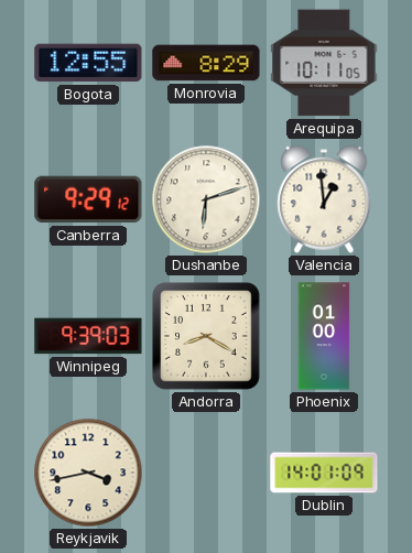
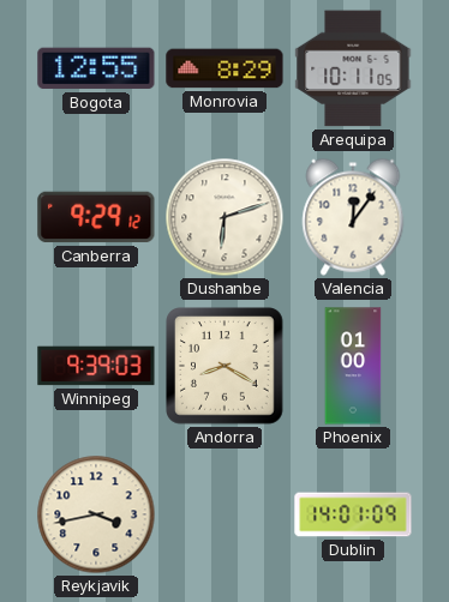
Valencia: 12:59 -> 12:06 (353, 217)
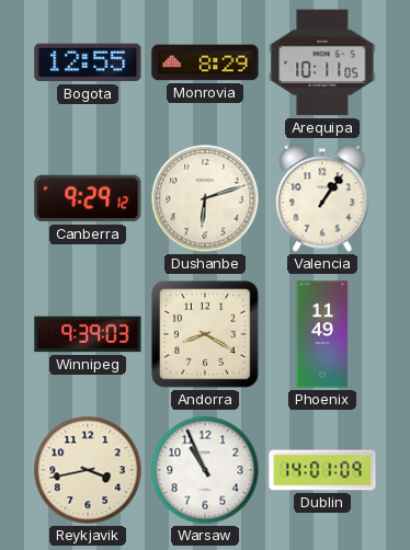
Valencia: 12:06 -> 1:06 (322, 198)
Phoenix: 01:00 -> 11:49 (322, 334)
Warsaw: none -> 10:56 (205, 470)
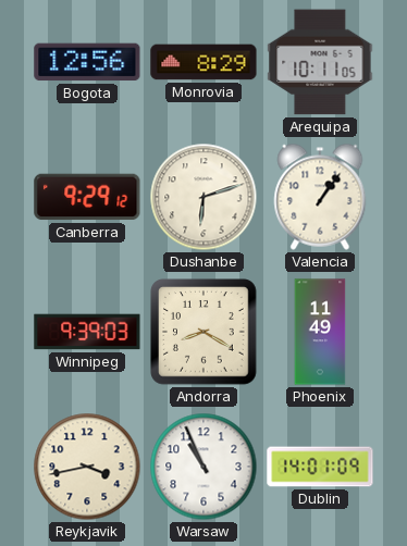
Bogota: 12:55 -> 12:56 (87, 62)
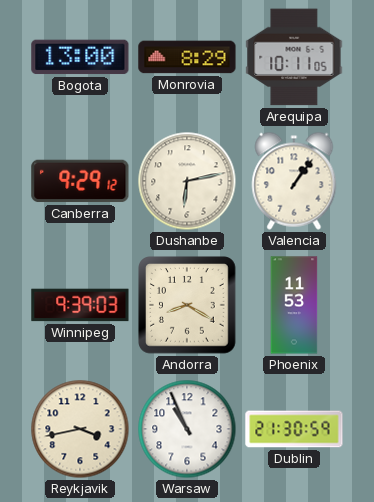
Bogota: 12:56 -> 13:00 (80, 57)
Dushanbe: 6:12 -> 6:13 (187, 181)
Phoenix: 11:49 -> 11:53 (294, 305)
Dublin: 14:01 -> 21:30 (294, 429)
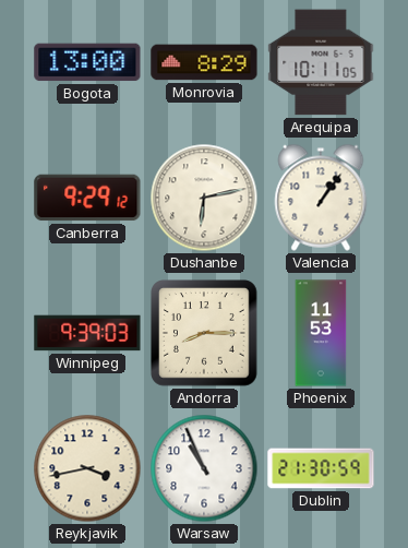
Andorra: 8:20 -> 8:15 (205, 334)
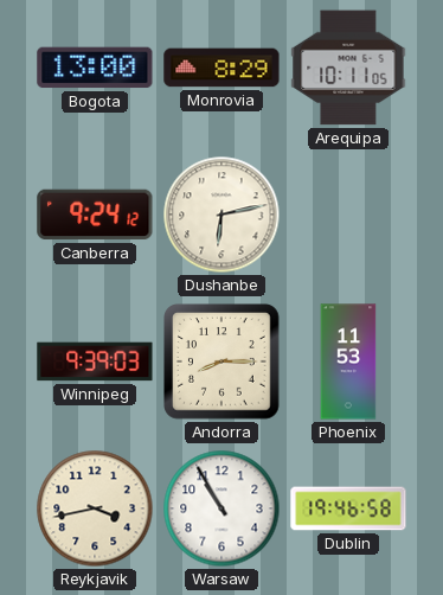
Canberra: 9:29 -> 9:24 (95, 215)
Valencia: 1:06 -> none (321, 198)
Warsaw: 10:56 -> 10:55 (221, 508)
Dublin: 21:30 -> 19:46 (348, 508)
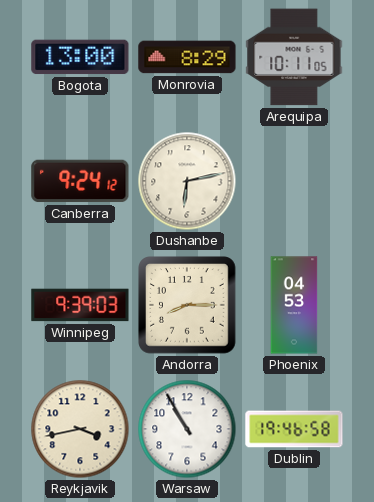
Phoenix: 11:53 -> 04:53 (294, 305)
